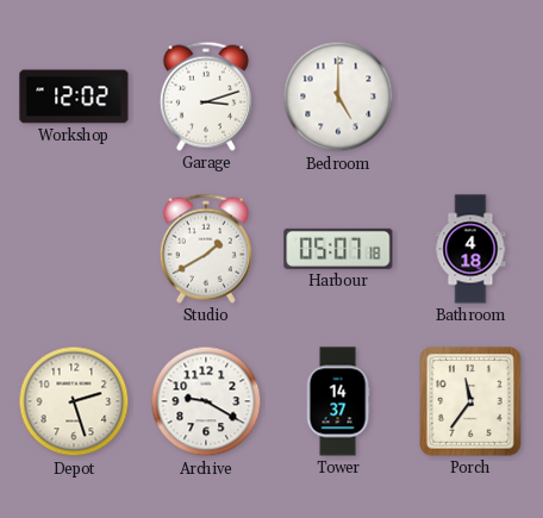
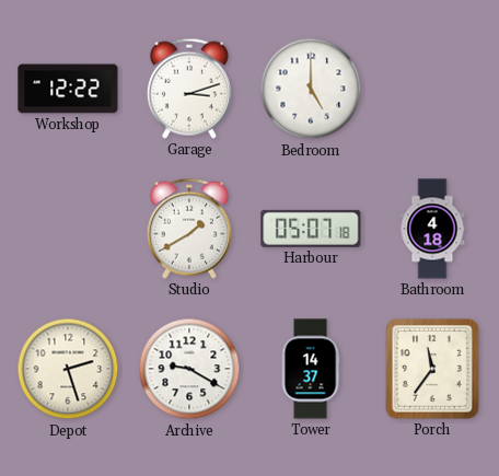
Workshop: 12:02 -> 12:22 (68, 89)
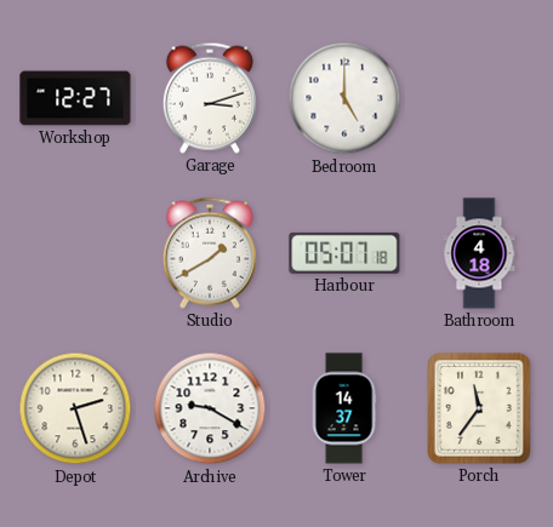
Workshop: 12:22 -> 12:27 (75, 98)
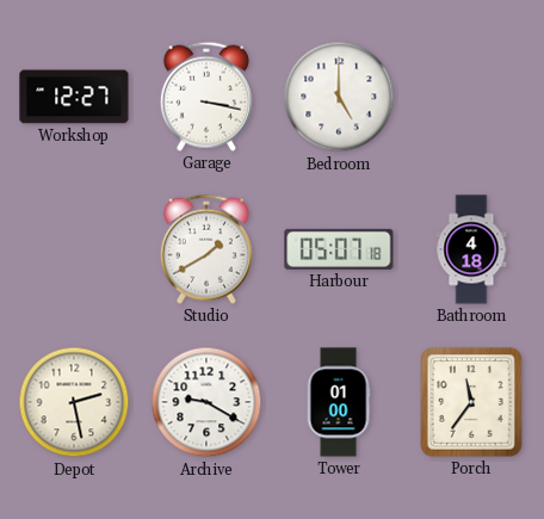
Garage: 3:12 -> 3:17 (206, 97)
Depot: 2:27 -> 2:28 (74, 402)
Tower: 14:37 -> 01:00 (339, 402)
